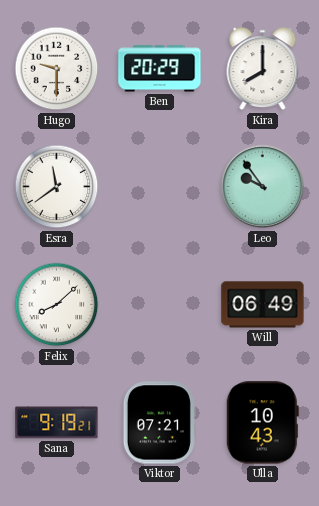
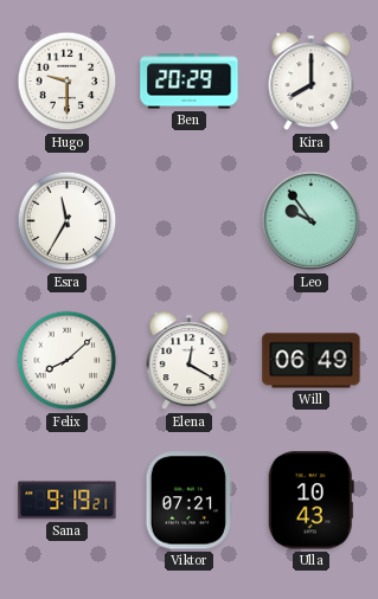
Esra: 11:39 -> 11:35 (68, 221)
Elena: none -> 12:20 (190, 361)
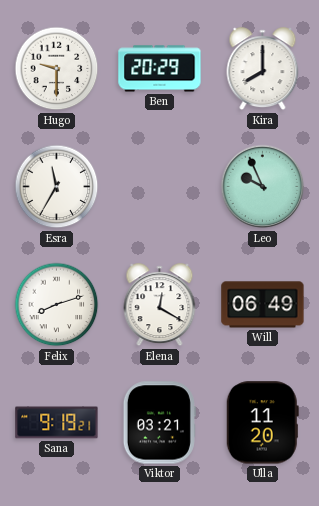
Leo: 9:54 -> 9:56 (263, 187)
Felix: 8:08 -> 8:12 (57, 305)
Viktor: 07:21 -> 03:21 (159, 423)
Ulla: 10:43 -> 11:20 (262, 423)
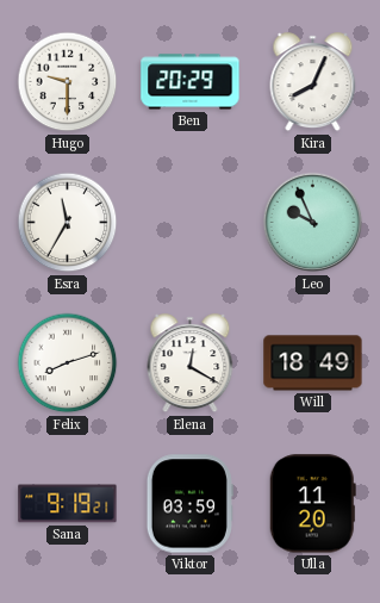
Kira: 8:00 -> 8:04 (313, 82)
Will: 06:49 -> 18:49 (313, 363)
Viktor: 03:21 -> 03:59 (189, 504)
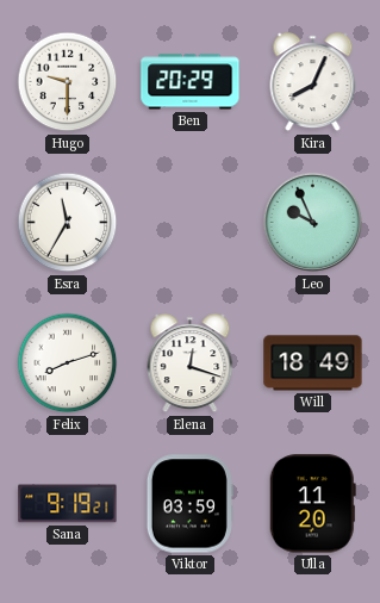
Elena: 12:20 -> 12:18 (191, 363)
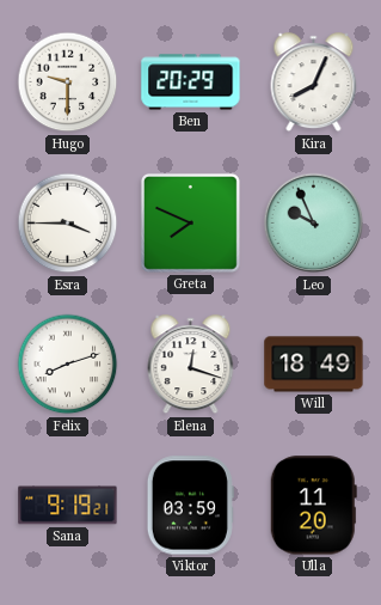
Esra: 11:35 -> 3:45 (68, 224)
Greta: none -> 7:49 (190, 222)
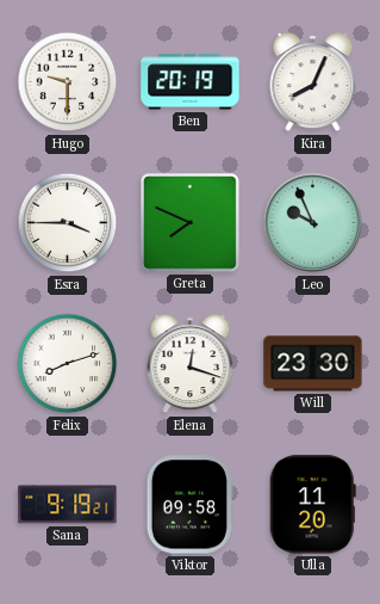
Ben: 20:29 -> 20:19 (191, 82)
Will: 18:49 -> 23:30 (313, 364)
Viktor: 03:59 -> 09:58 (189, 505)
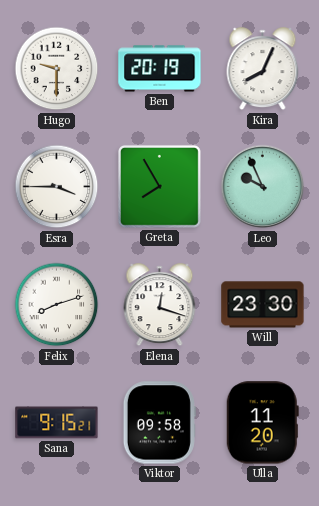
Greta: 7:49 -> 7:55 (159, 186)
Sana: 9:19 -> 9:15 (57, 423)
